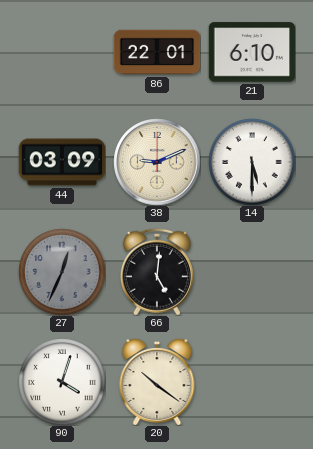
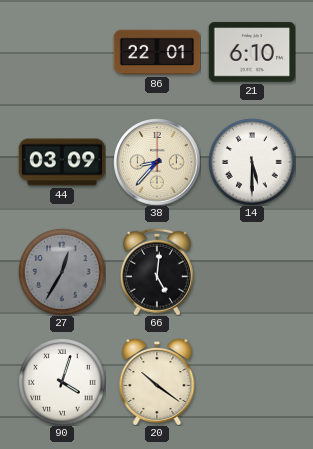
38: 9:11 -> 8:37 (157, 162)
27: 12:34 -> 12:35 (62, 272)
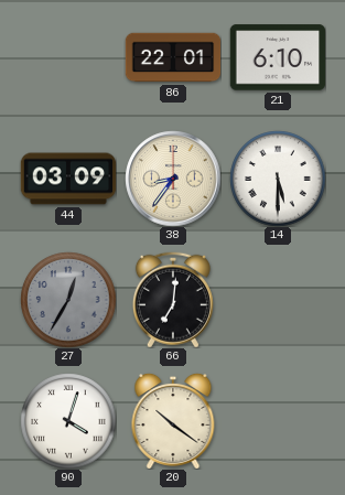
38: 8:37 -> 8:36 (173, 179)
66: 5:01 -> 7:01 (173, 300)
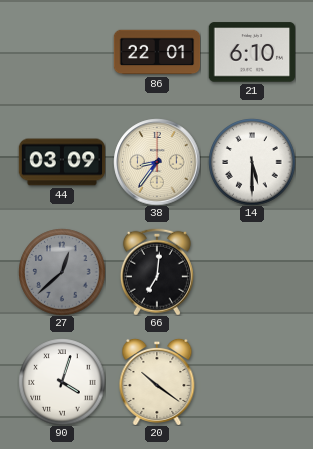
27: 12:35 -> 12:38 (62, 272)
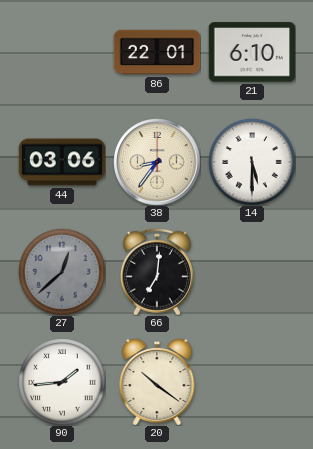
44: 03:09 -> 03:06 (62, 162)
90: 4:03 -> 1:44 (62, 382)
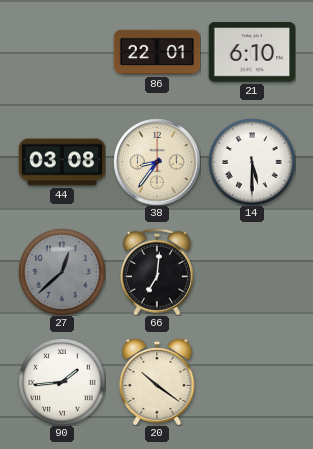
44: 03:06 -> 03:08 (62, 162)
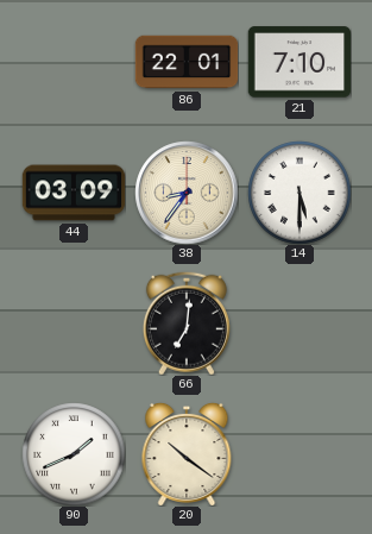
21: 6:10 -> 7:10 (300, 62)
44: 03:08 -> 03:09 (74, 193)
27: 12:38 -> none (62, 272)
90: 1:44 -> 1:41 (74, 454)
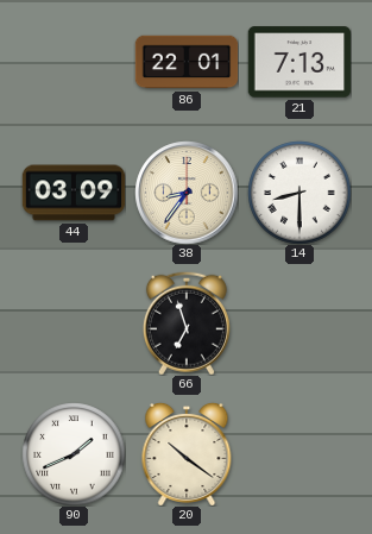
21: 7:10 -> 7:13 (300, 62)
14: 5:30 -> 8:30 (300, 193)
66: 7:01 -> 6:57 (187, 323)
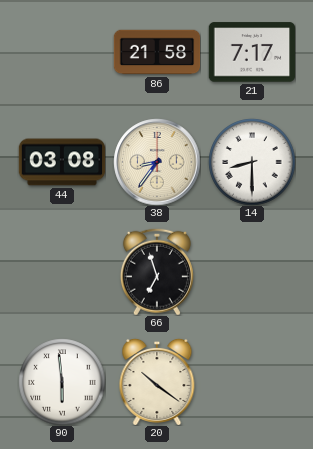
86: 22:01 -> 21:58 (157, 52)
21: 7:13 -> 7:17 (252, 52)
44: 03:09 -> 03:08 (62, 162)
90: 1:41 -> 5:59 (62, 382)
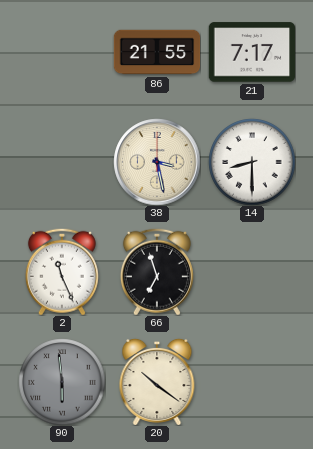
86: 21:58 -> 21:55 (157, 52)
44: 03:08 -> none (62, 162)
38: 8:36 -> 3:28 (157, 162)
2: none -> 11:26 (62, 272)
90 dial: white -> grey (62, 382)
